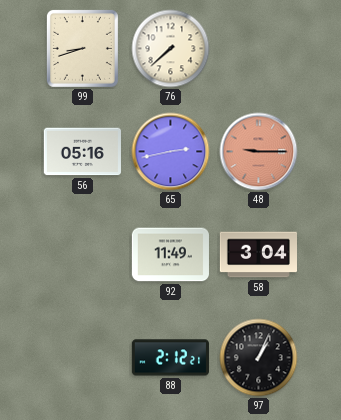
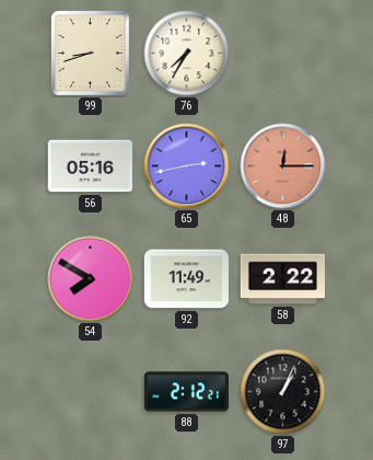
76: 7:38 -> 7:35 (187, 54)
48: 9:15 -> 12:15 (283, 166)
54: none -> 7:50 (91, 279)
58: 3:04 -> 2:22 (282, 279)
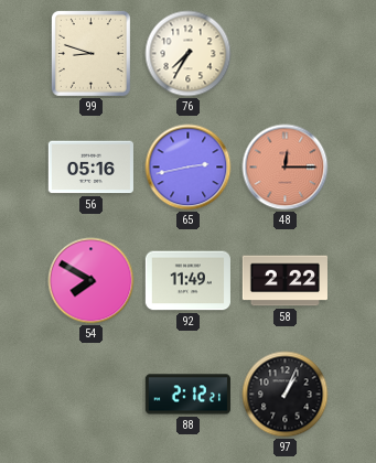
99: 8:42 -> 8:48 (90, 53)
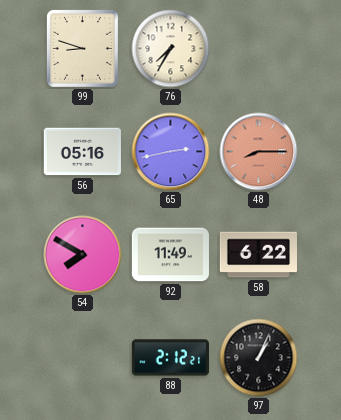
48: 12:15 -> 8:15 (259, 152)
58: 2:22 -> 6:22 (258, 255)
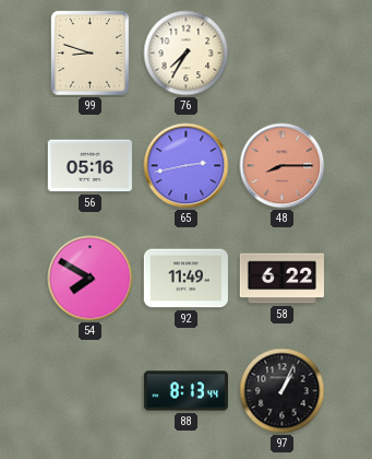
88: 2:12 -> 8:13 (185, 391)
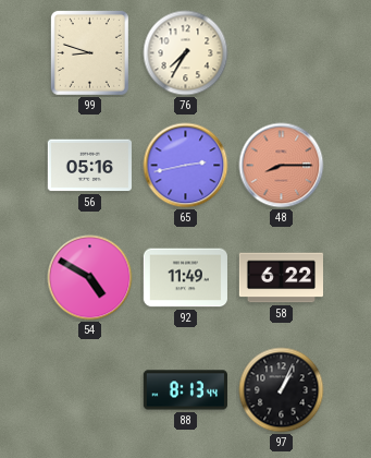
54: 7:50 -> 4:50 (90, 278)
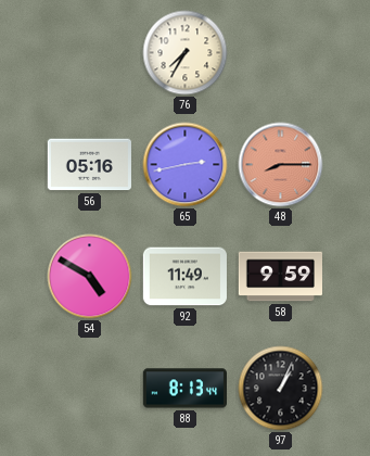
99: 8:48 -> none (89, 52)
58: 6:22 -> 9:59 (280, 277)
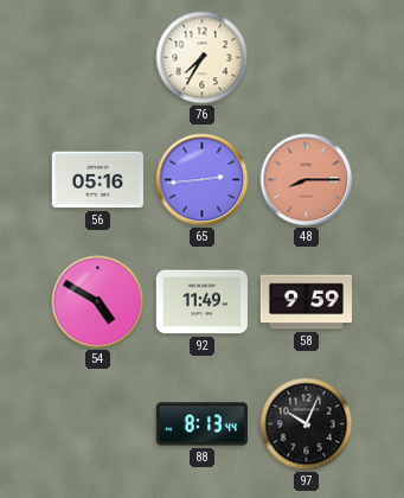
65: 2:43 -> 2:44 (203, 180)
97: 1:04 -> 10:04 (307, 424)
